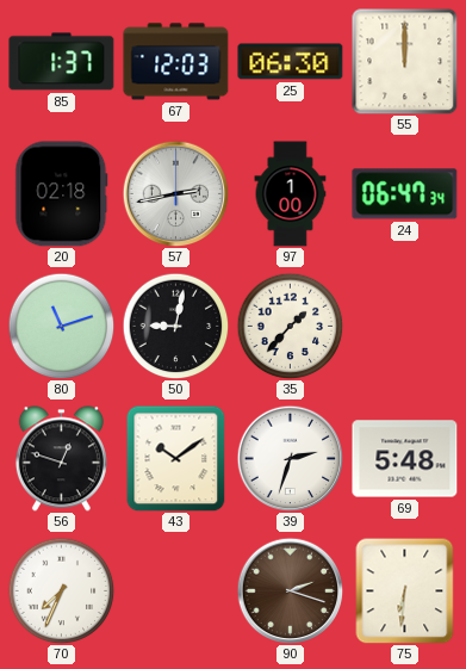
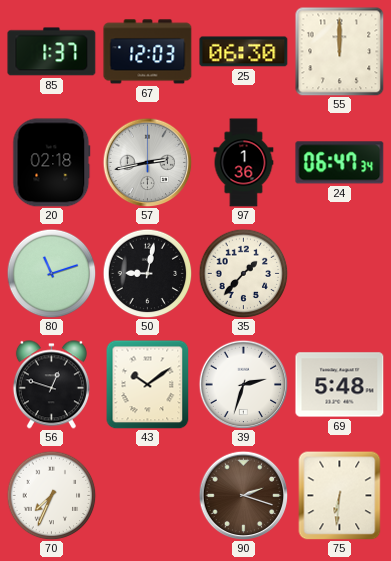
97: 1:00 -> 1:36 (244, 163)
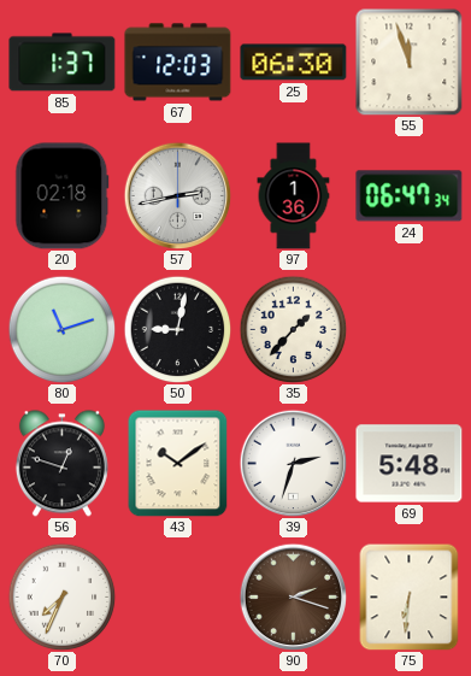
55: 12:00 -> 11:57 (408, 61)
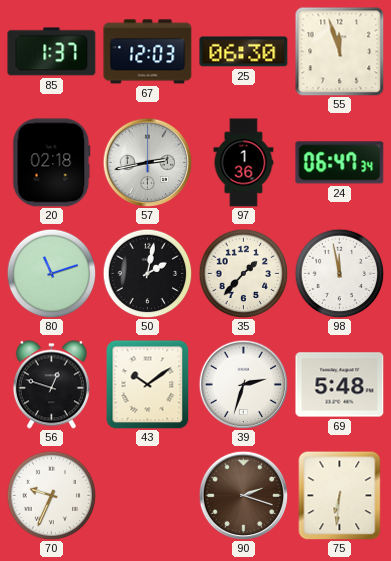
50: 9:02 -> 2:02 (147, 273)
98: none -> 11:58 (339, 273)
70: 7:34 -> 9:34 (51, 495)
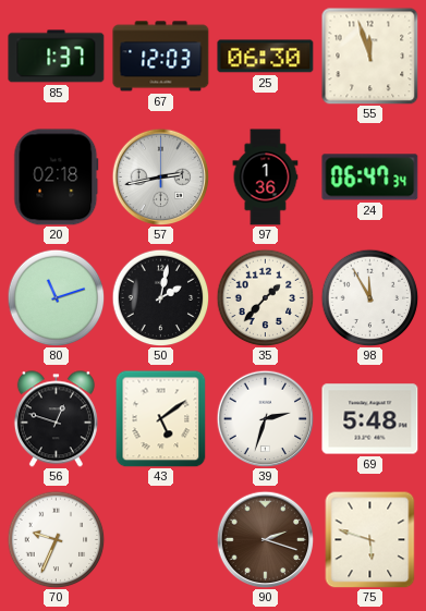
98: 11:58 -> 11:55 (369, 297)
43: 10:09 -> 5:09 (161, 418)
75: 6:31 -> 5:48 (370, 539)
